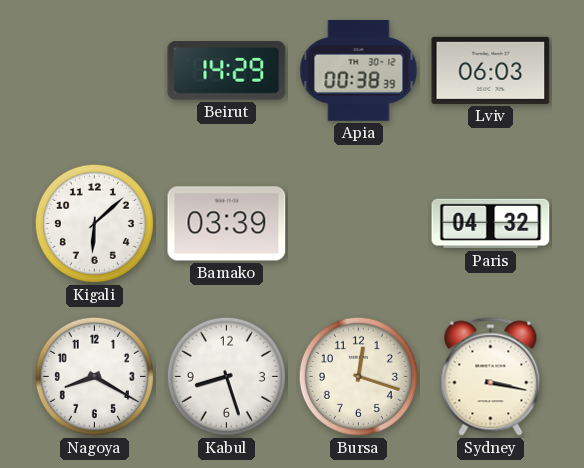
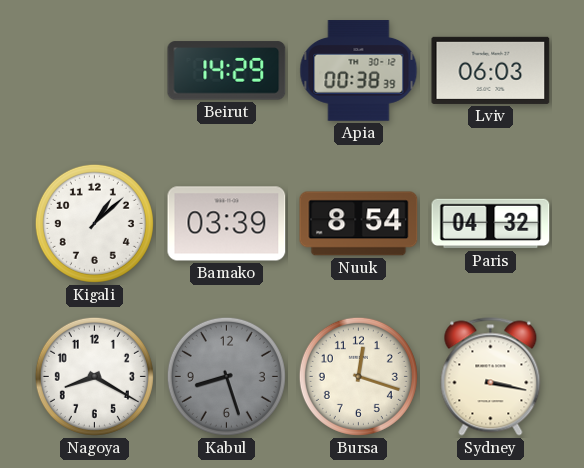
Kigali: 6:08 -> 1:08 (94, 223)
Nuuk: none -> 8:54 (359, 224)
Kabul dial: white -> grey (226, 376)
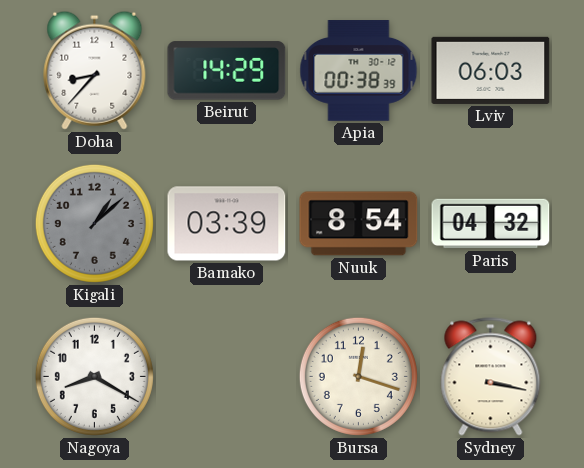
Doha: none -> 8:37 (95, 70)
Kigali dial: white -> grey (94, 223)
Kabul: 8:27 -> none (226, 376)
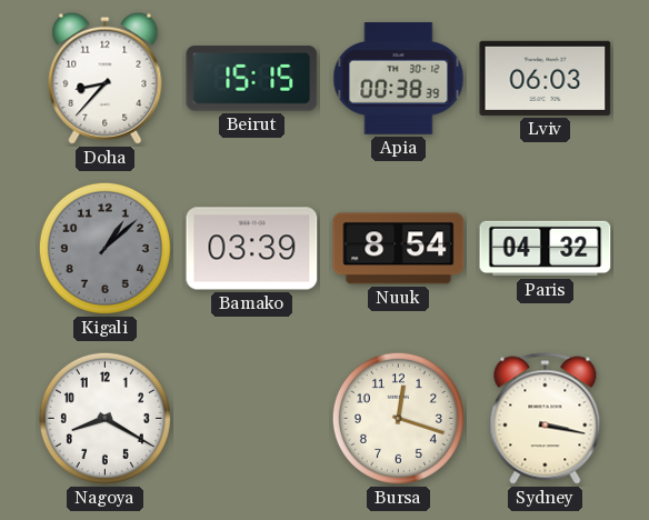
Beirut: 14:29 -> 15:15 (252, 79)
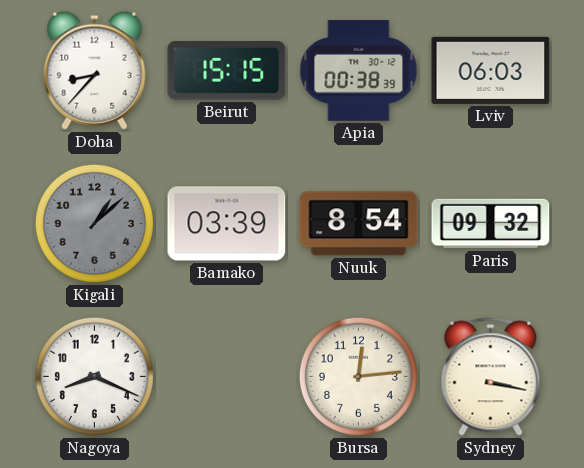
Paris: 04:32 -> 09:32 (491, 224)
Nagoya: 8:20 -> 8:19 (94, 376)
Bursa: 12:18 -> 12:14 (358, 376)
